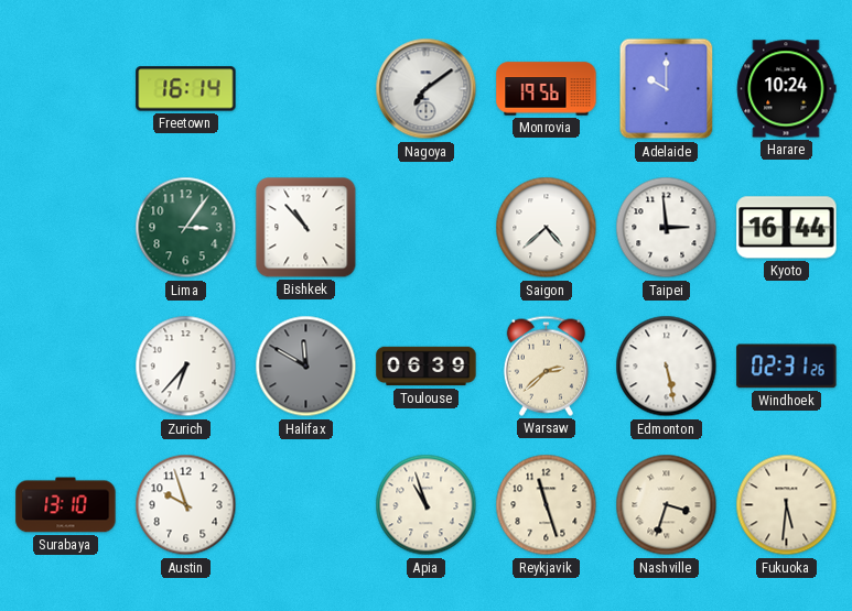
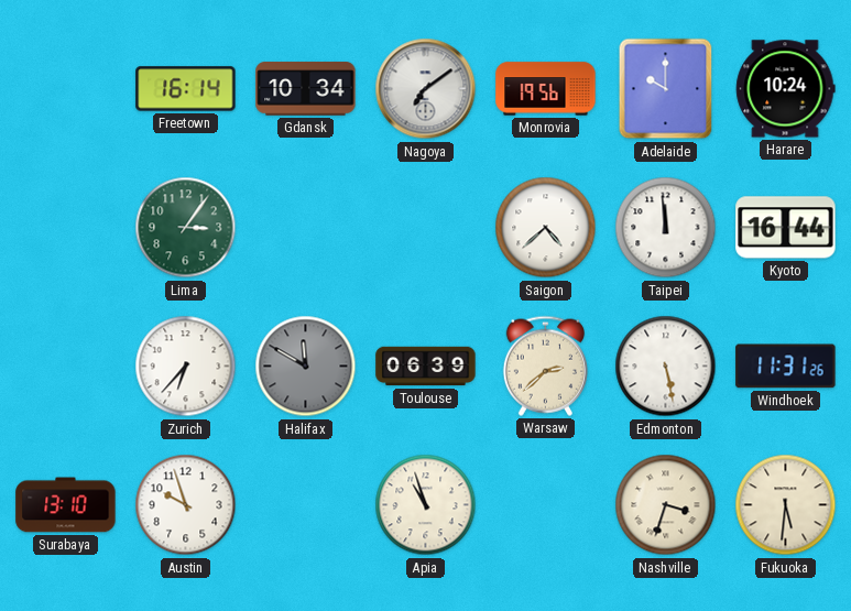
Gdansk: none -> 10:34 (306, 89)
Bishkek: 10:53 -> none (306, 228)
Taipei: 2:59 -> 11:59 (666, 228)
Windhoek: 02:31 -> 11:31 (786, 367)
Reykjavik: 11:27 -> none (547, 505)
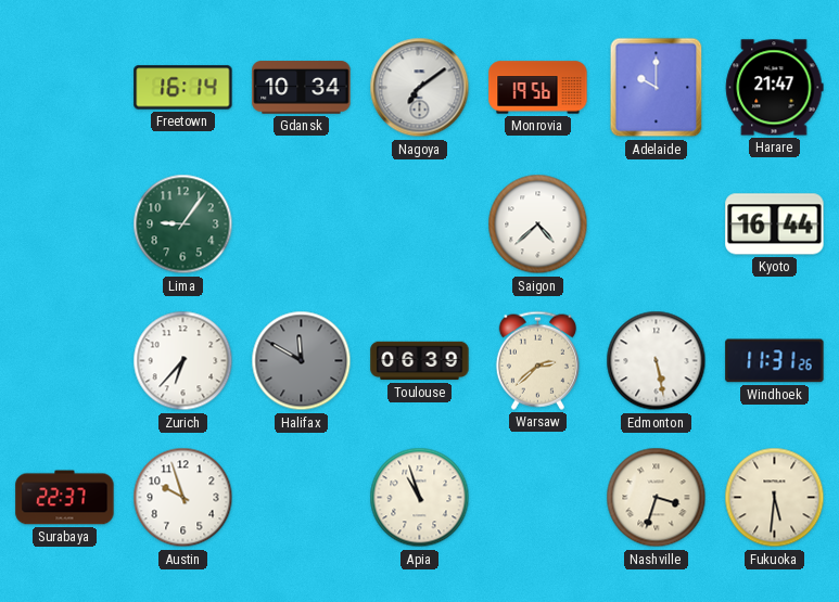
Harare: 10:24 -> 21:47 (775, 88)
Lima: 3:06 -> 9:06 (183, 225)
Taipei: 11:59 -> none (666, 228)
Surabaya: 13:10 -> 22:37 (65, 498)
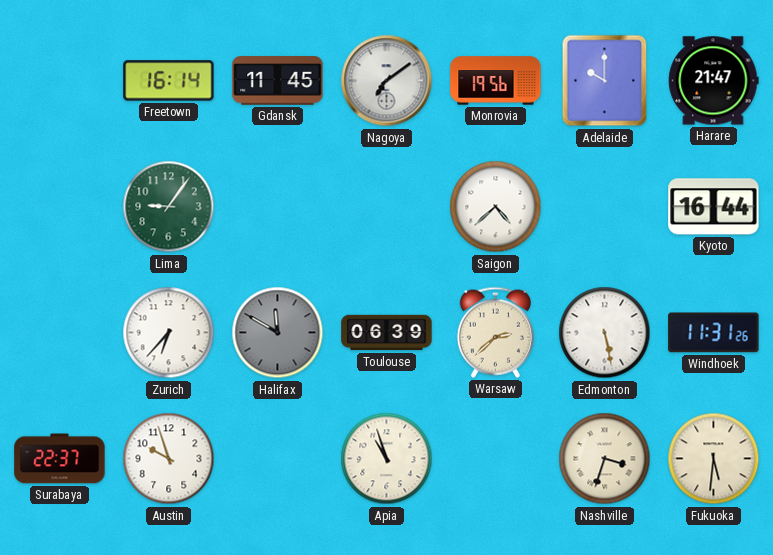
Gdansk: 10:34 -> 11:45 (278, 81)
